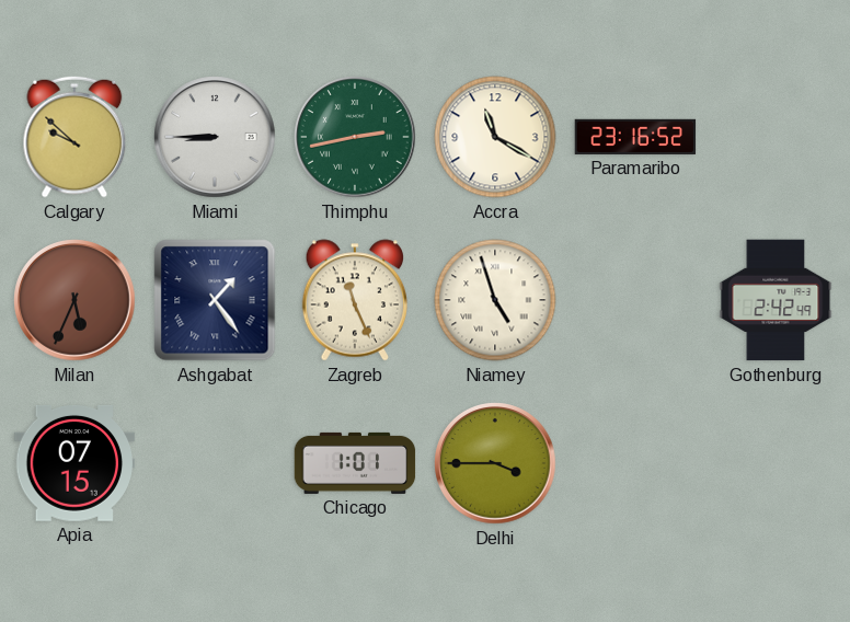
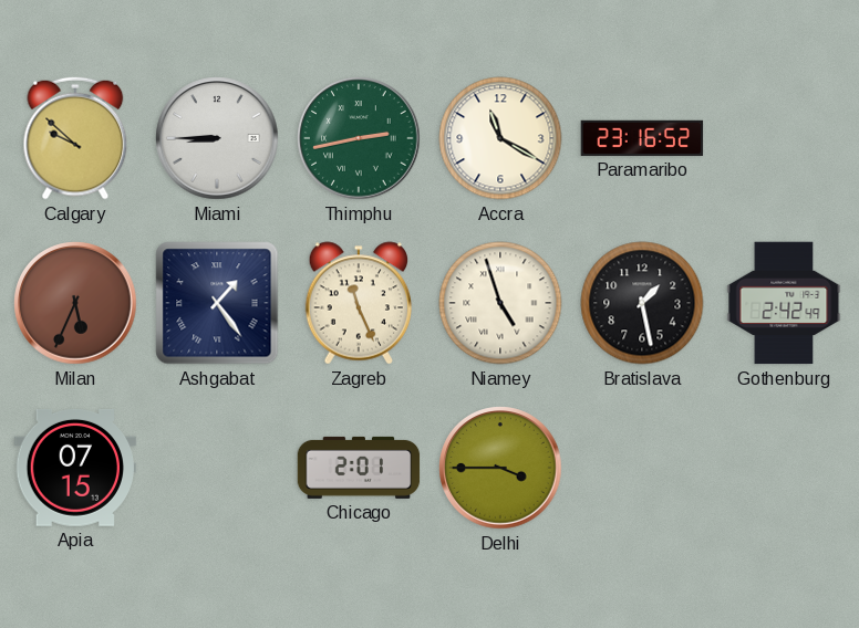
Bratislava: none -> 1:28 (642, 303)
Chicago: 1:01 -> 2:01 (359, 468)
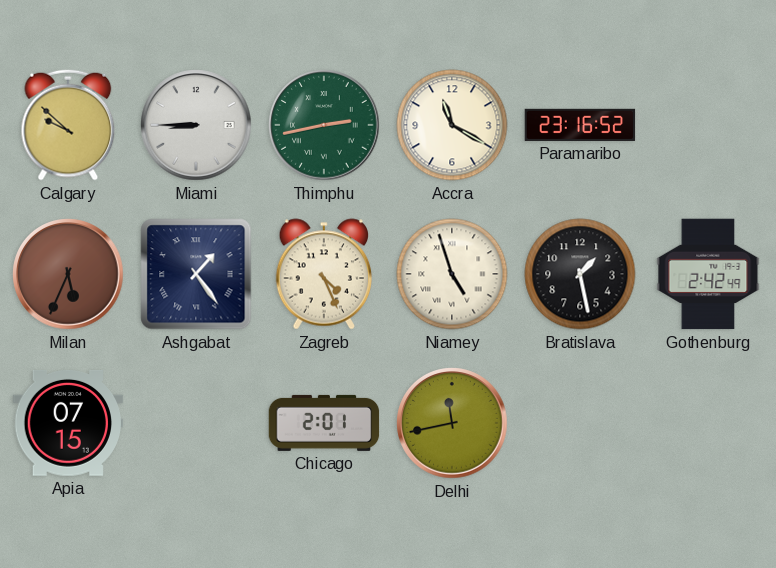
Zagreb: 11:26 -> 4:26 (324, 274)
Delhi: 3:45 -> 11:43 (452, 423)
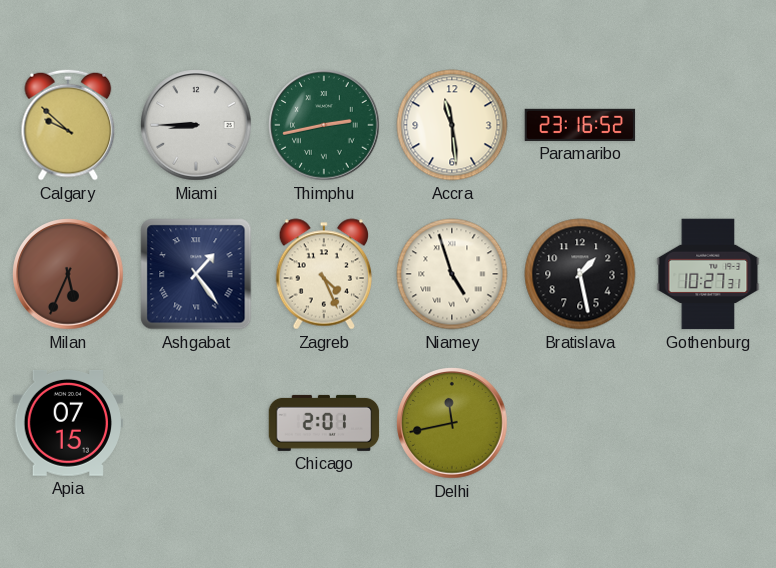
Accra: 11:20 -> 11:29 (452, 125)
Gothenburg: 2:42 -> 10:27 (708, 274)
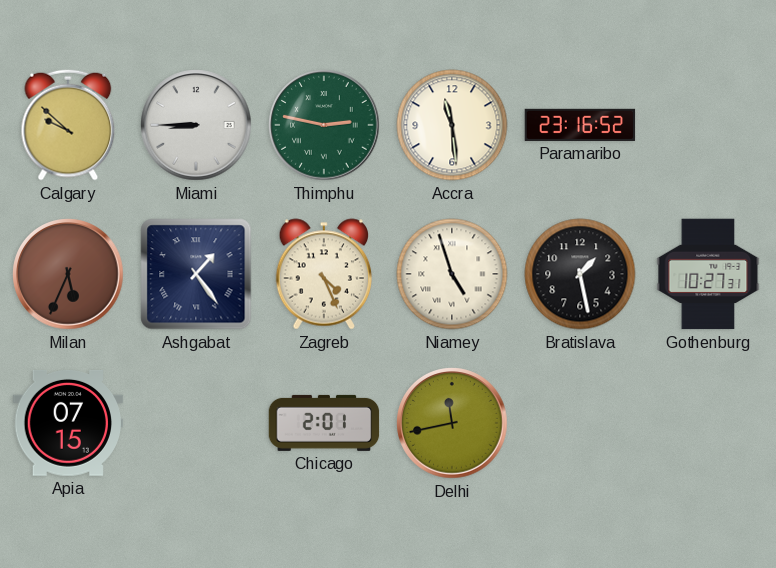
Thimphu: 2:43 -> 2:47 (324, 125)
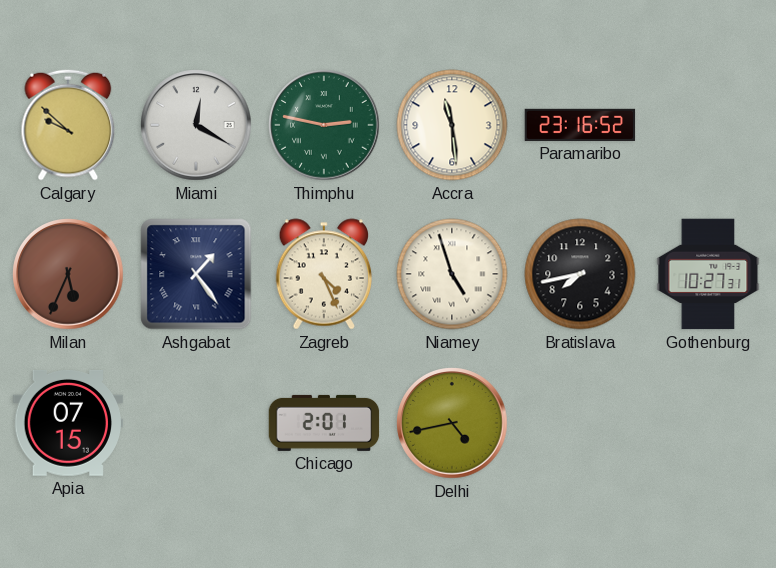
Miami: 8:45 -> 12:20 (196, 125)
Bratislava: 1:28 -> 7:43 (580, 274)
Delhi: 11:43 -> 4:43 (452, 423)
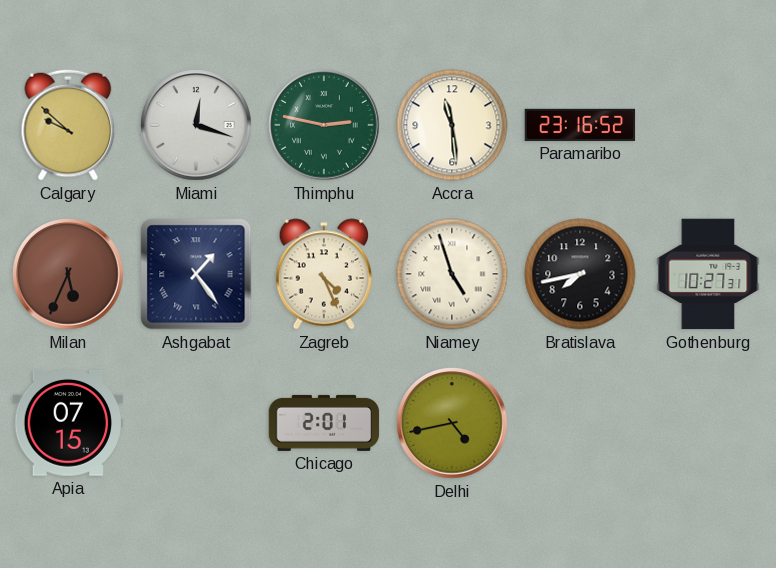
Miami: 12:20 -> 12:18 (196, 125)
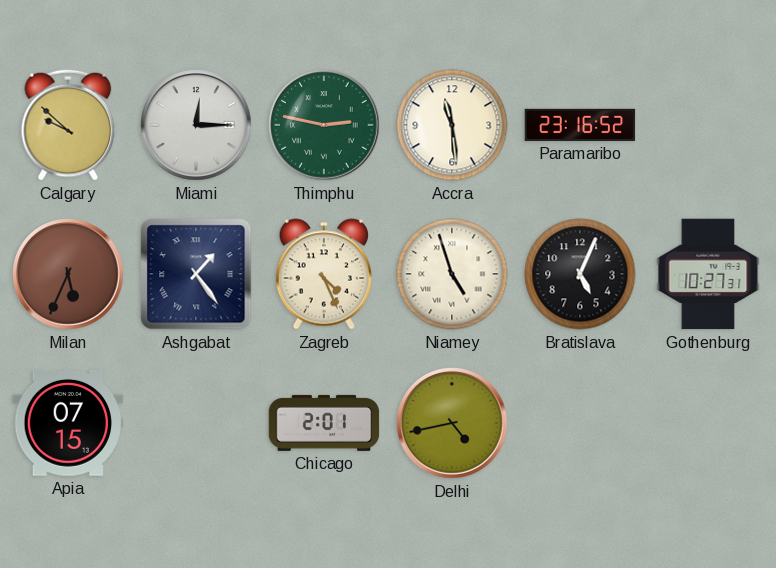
Miami: 12:18 -> 12:15 (196, 125)
Bratislava: 7:43 -> 5:04 (580, 274)
